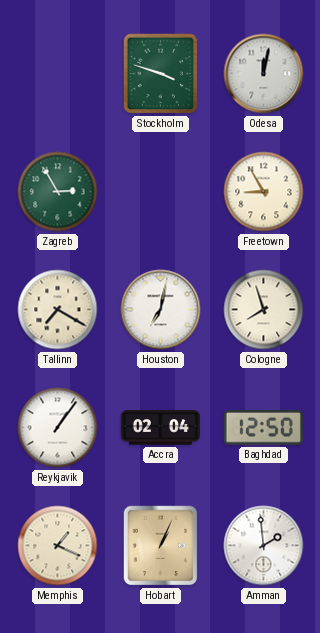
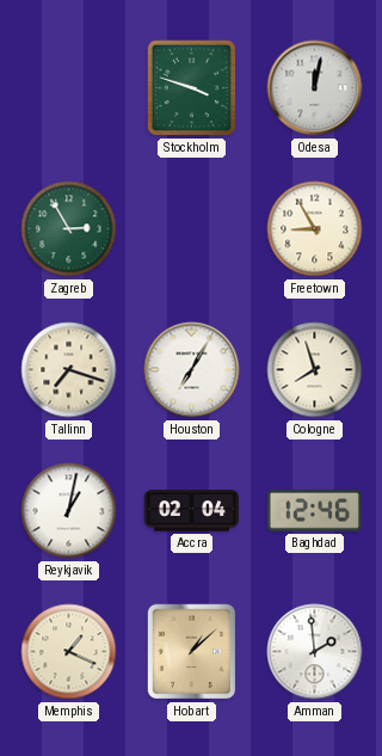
Tallinn: 7:20 -> 7:18 (69, 370)
Houston: 7:02 -> 7:05 (192, 370)
Reykjavik: 1:06 -> 1:02 (69, 511)
Baghdad: 12:50 -> 12:46 (314, 511)
Hobart: 1:04 -> 1:08 (192, 652)
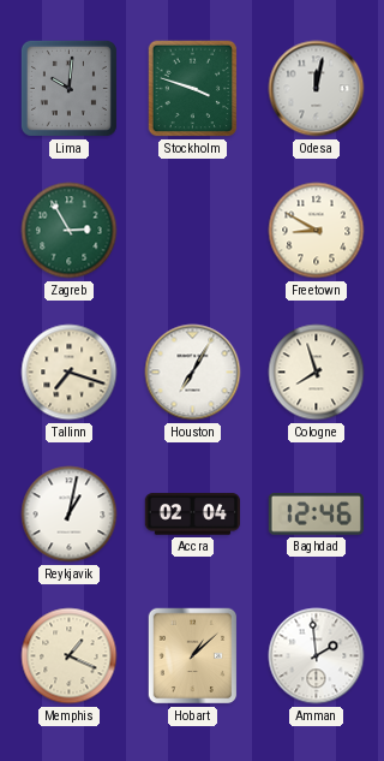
Lima: none -> 10:01 (68, 88)
Freetown: 8:55 -> 8:50 (317, 231)
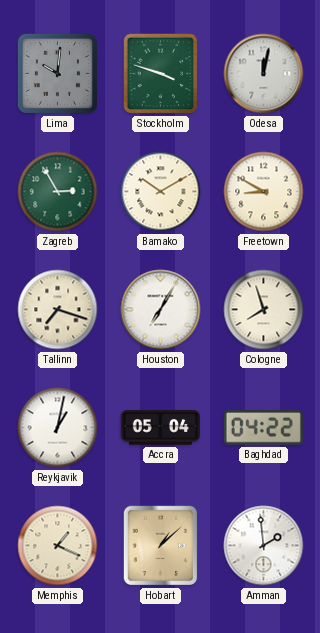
Bamako: none -> 10:10 (161, 192)
Accra: 02:04 -> 05:04 (160, 428)
Baghdad: 12:46 -> 04:22 (263, 428)
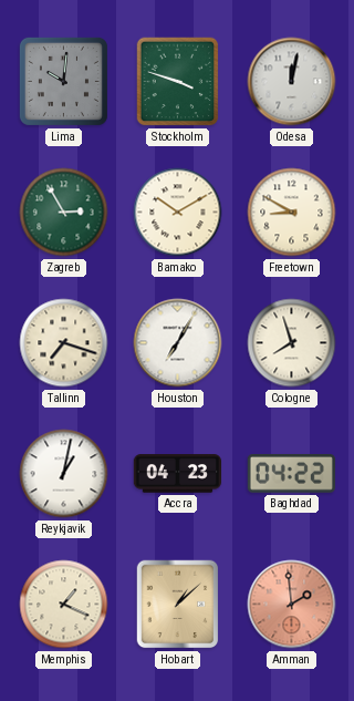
Accra: 05:04 -> 04:23 (177, 474)
Amman dial: white -> salmon (292, 605)
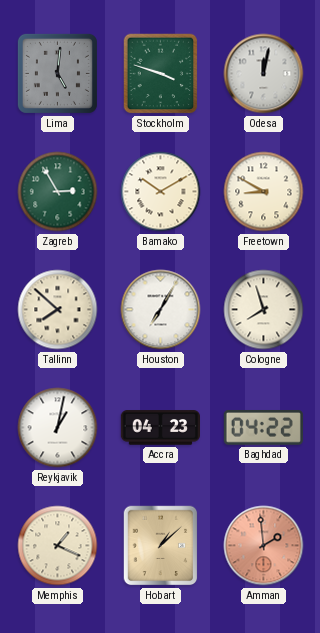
Lima: 10:01 -> 5:01 (57, 73)
Tallinn: 7:18 -> 7:52 (58, 310)
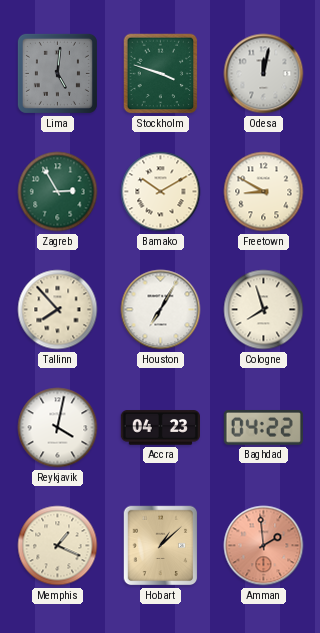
Tallinn: 7:52 -> 7:53 (58, 310)
Reykjavik: 1:02 -> 4:02 (58, 428)
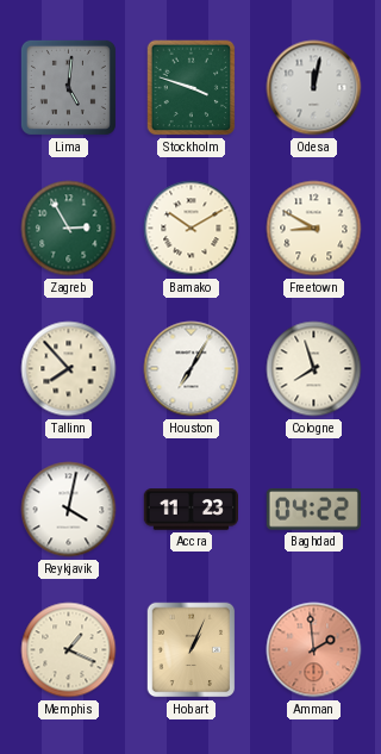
Accra: 04:23 -> 11:23 (190, 510)
Hobart: 1:08 -> 1:04 (192, 650)
